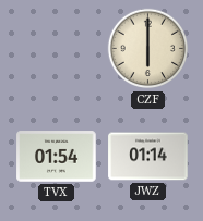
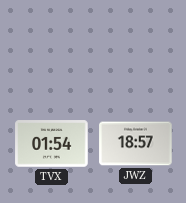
CZF: 6:00 -> none (148, 49)
JWZ: 01:14 -> 18:57 (136, 144)
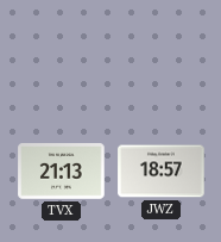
TVX: 01:54 -> 21:13 (62, 172)
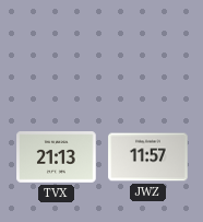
JWZ: 18:57 -> 11:57 (148, 157)
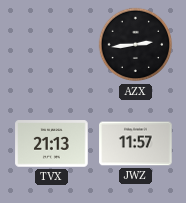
AZX: none -> 2:44 (136, 45)
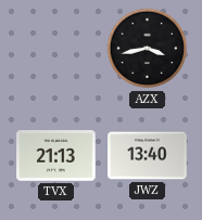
AZX: 2:44 -> 3:43 (148, 49)
JWZ: 11:57 -> 13:40 (148, 156)
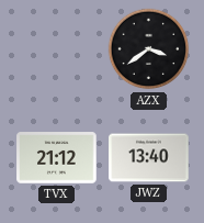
AZX: 3:43 -> 3:39 (149, 49)
TVX: 21:13 -> 21:12 (57, 158)
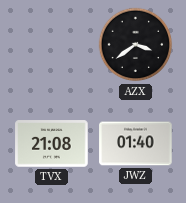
TVX: 21:12 -> 21:08 (52, 144)
JWZ: 13:40 -> 01:40 (136, 144)
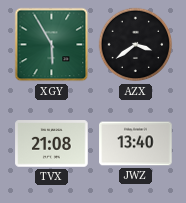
XGY: none -> 5:55 (52, 45)
JWZ: 01:40 -> 13:40 (136, 144)
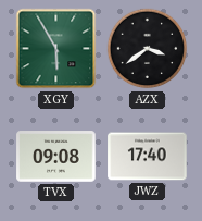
TVX: 21:08 -> 09:08 (56, 157)
JWZ: 13:40 -> 17:40 (148, 157)
